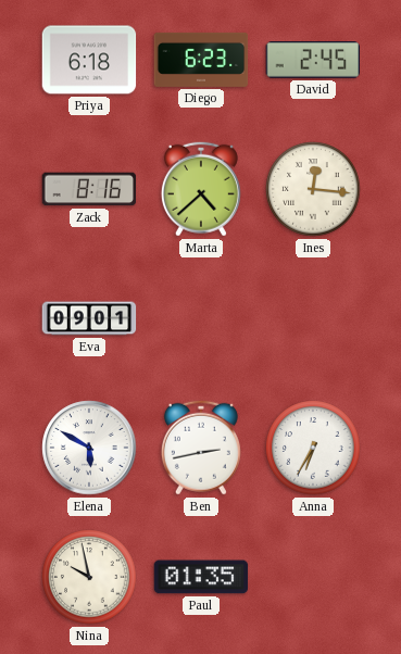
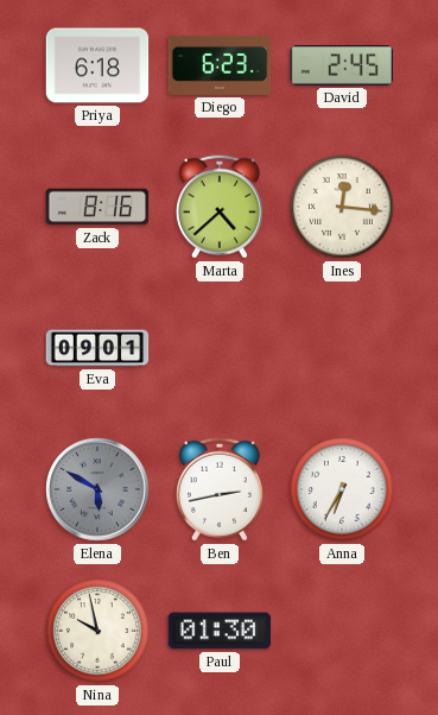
Elena dial: white -> grey (97, 489)
Paul: 01:35 -> 01:30 (220, 631)
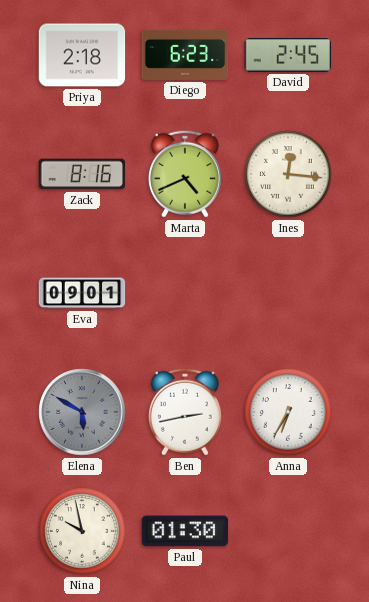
Priya: 6:18 -> 2:18 (82, 55)
Marta: 4:38 -> 4:41 (185, 174)
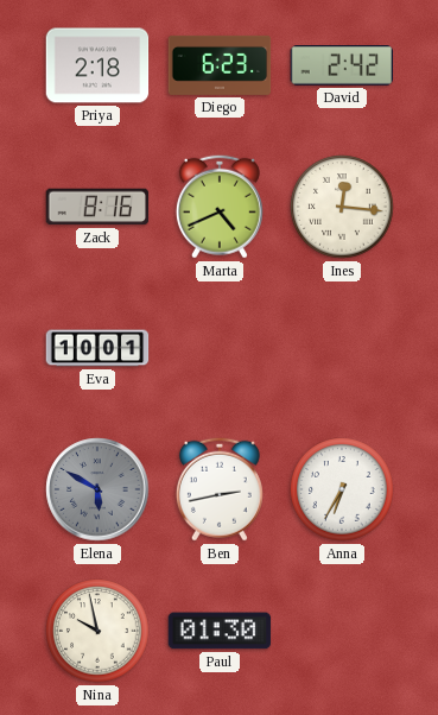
David: 2:45 -> 2:42 (342, 67)
Eva: 09:01 -> 10:01 (97, 348)
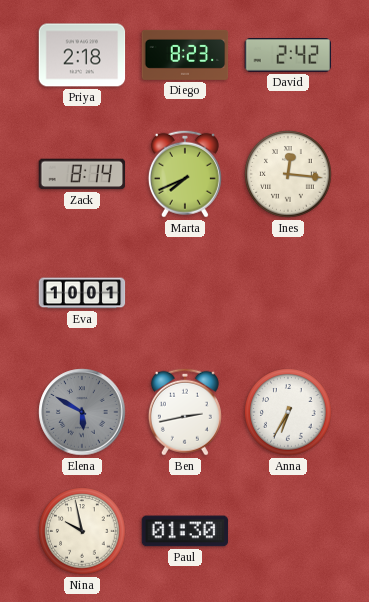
Diego: 6:23 -> 8:23 (185, 55)
Zack: 8:16 -> 8:14 (82, 174)
Marta: 4:41 -> 7:41 (185, 174)
